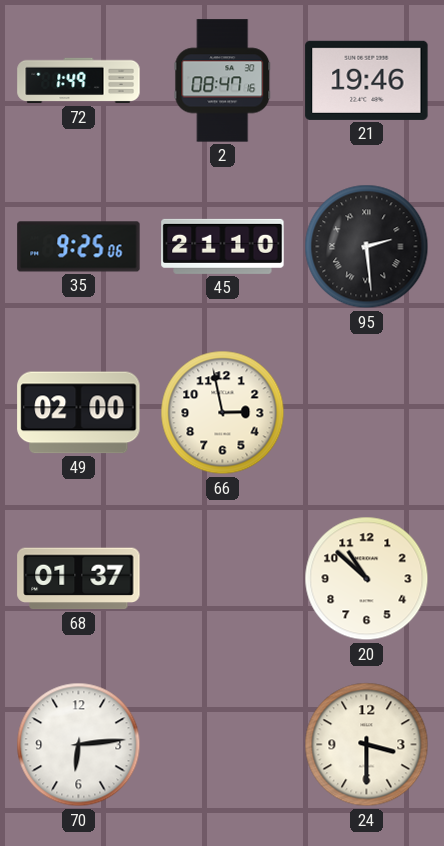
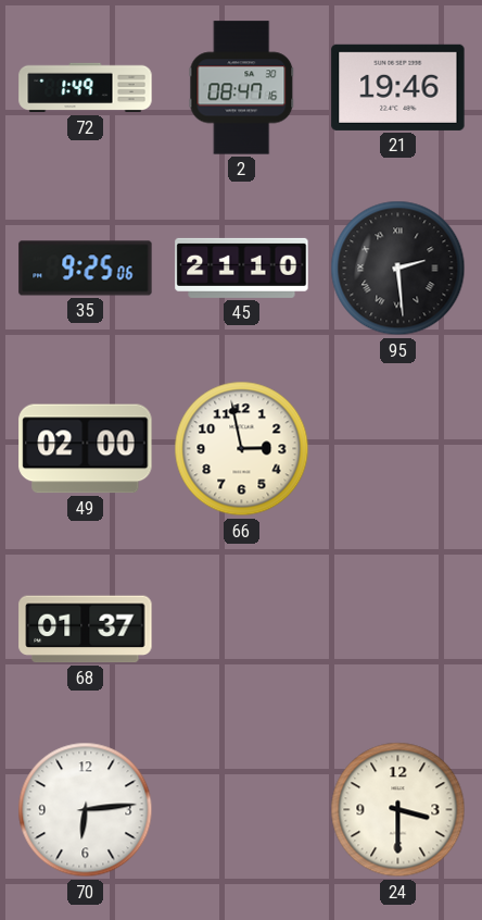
20: 10:52 -> none (367, 579)
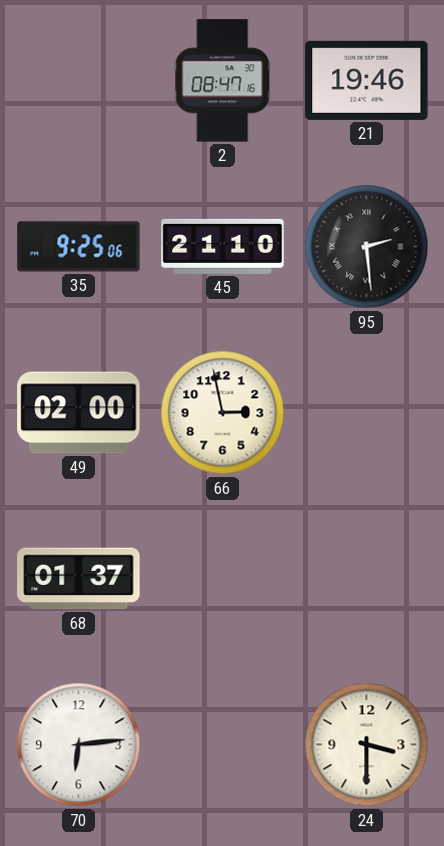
72: 1:49 -> none (86, 88)
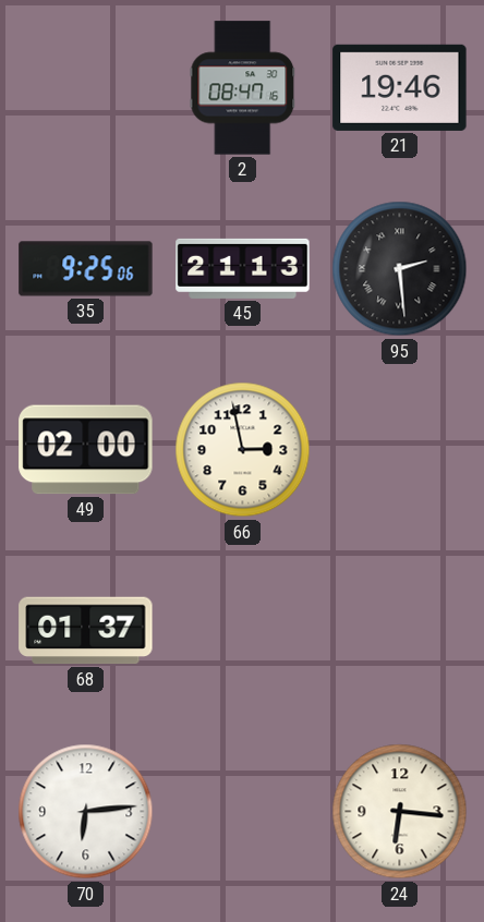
45: 21:10 -> 21:13 (243, 268)
24: 3:30 -> 6:16 (400, 812)
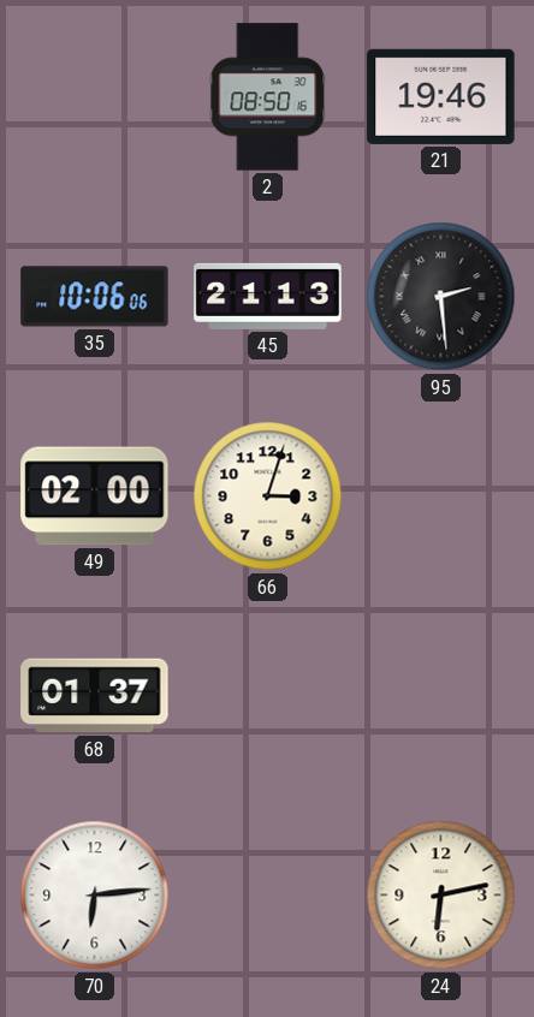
2: 08:47 -> 08:50 (268, 97)
35: 9:25 -> 10:06 (95, 297)
66: 2:58 -> 3:03 (268, 496)
24: 6:16 -> 6:13 (441, 896)
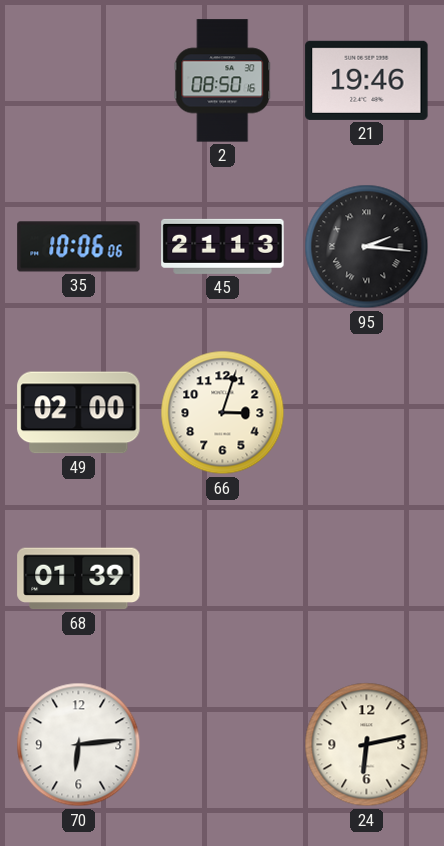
95: 2:29 -> 2:16 (367, 247)
68: 01:37 -> 01:39 (79, 579)
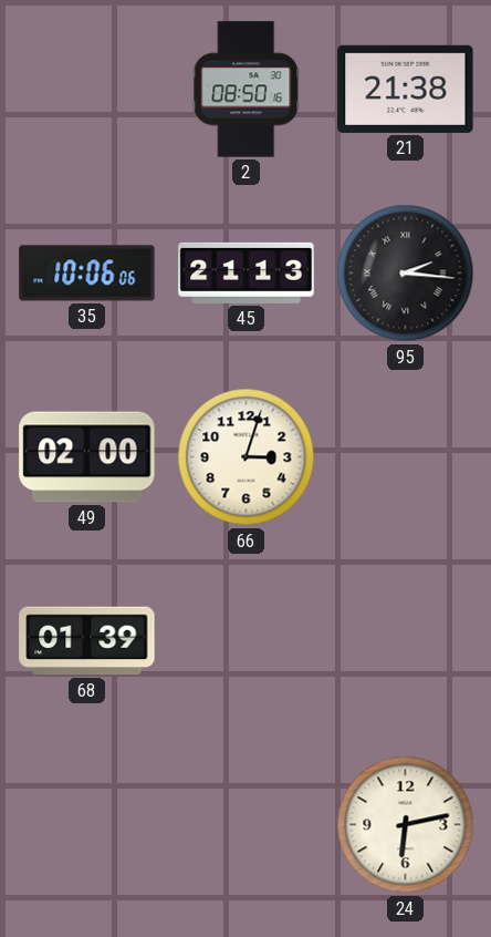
21: 19:46 -> 21:38 (406, 89)
70: 6:14 -> none (79, 745)
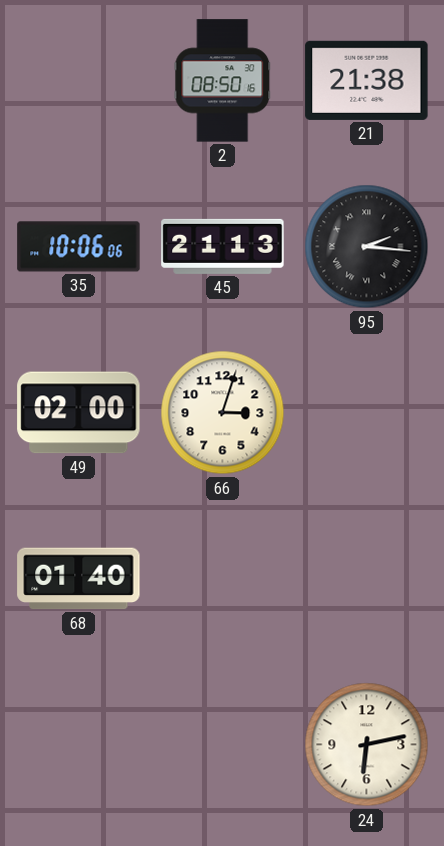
68: 01:39 -> 01:40 (79, 579)
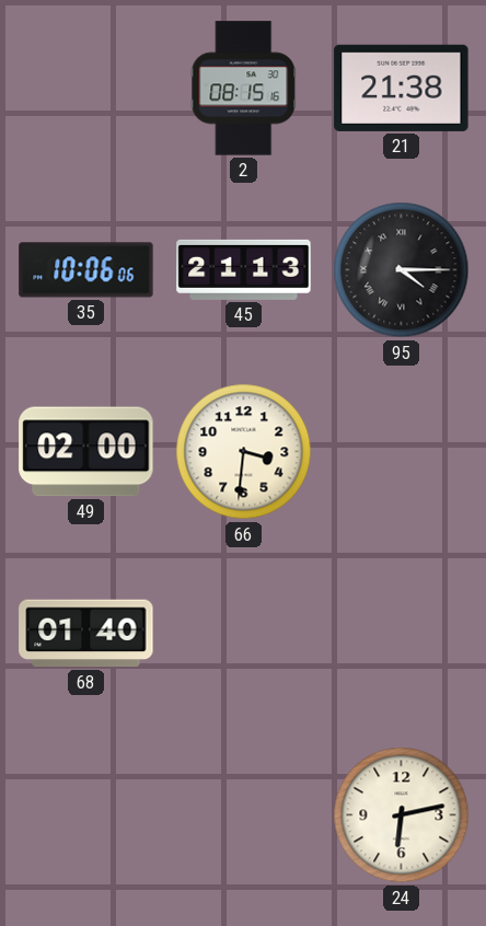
2: 08:50 -> 08:15 (244, 89)
95: 2:16 -> 4:15 (402, 270)
66: 3:03 -> 3:31 (244, 452)
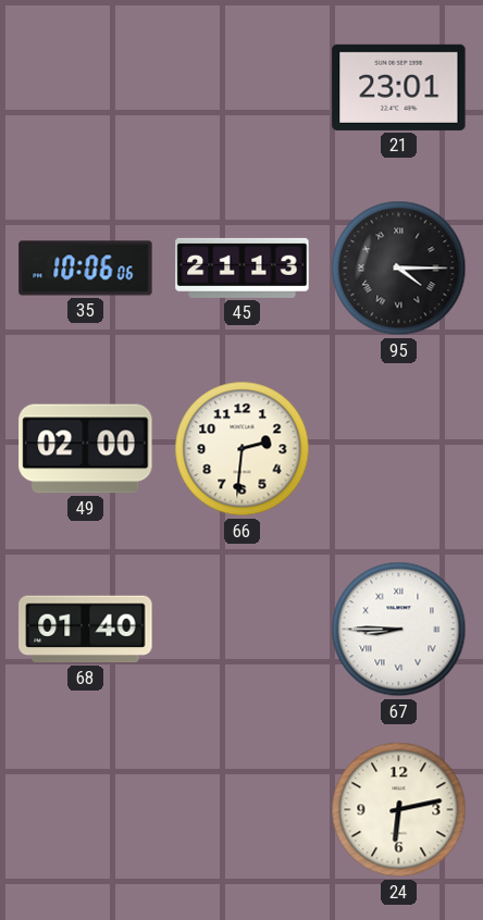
2: 08:15 -> none (244, 89)
21: 21:38 -> 23:01 (399, 87)
66: 3:31 -> 2:31 (243, 449)
67: none -> 8:45 (399, 630)
